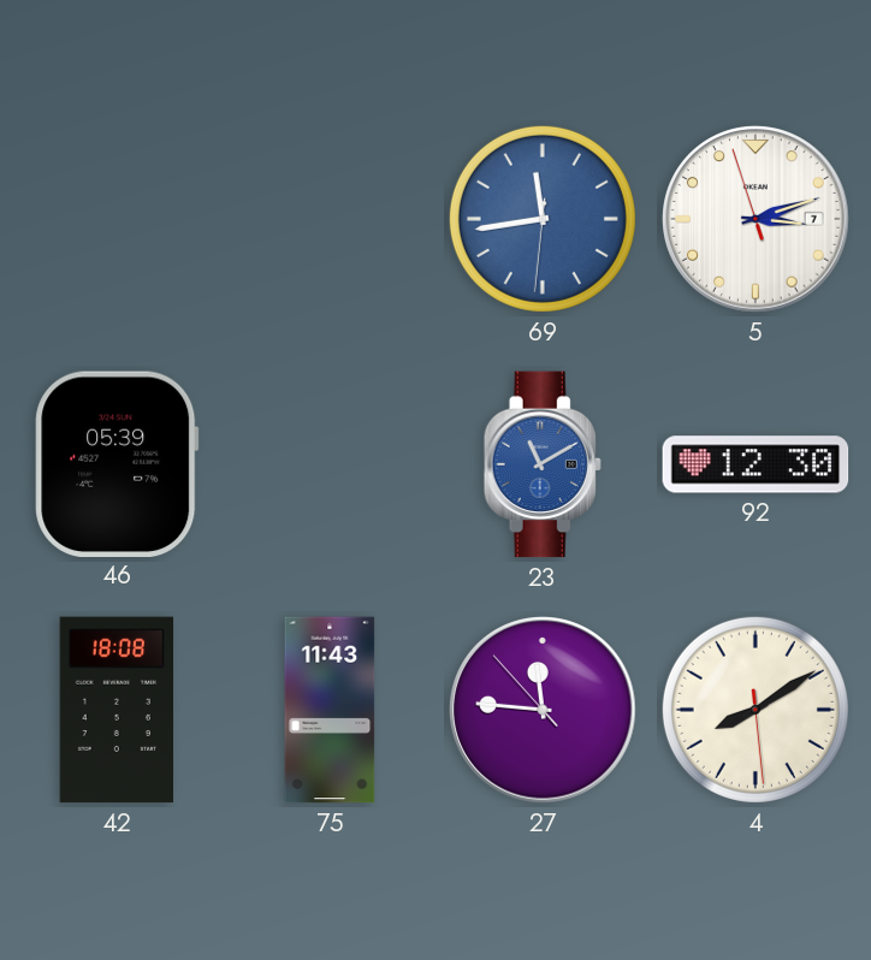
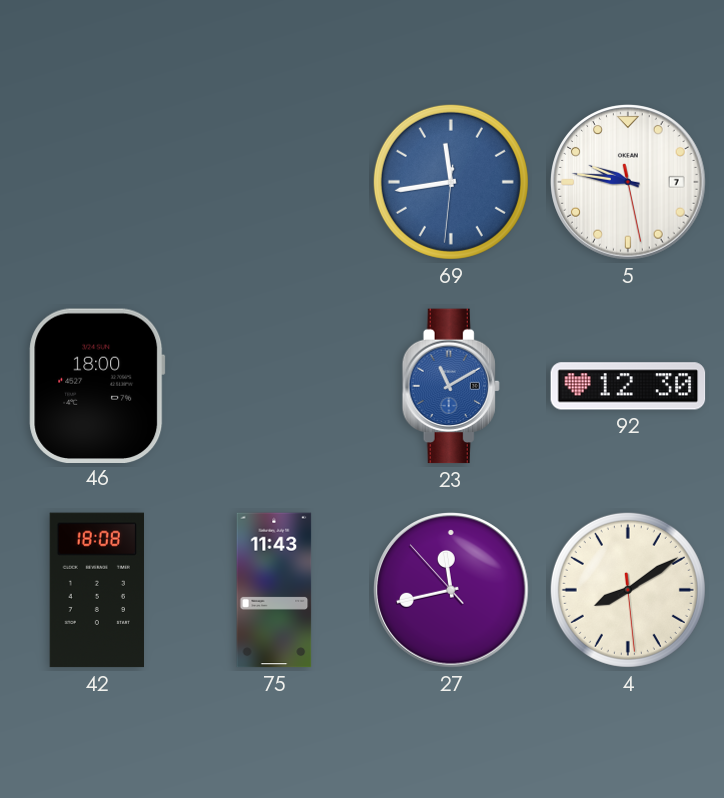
5: 3:11 -> 9:46 (628, 182)
46: 05:39 -> 18:00 (97, 385)
27: 11:45 -> 11:42 (451, 590)
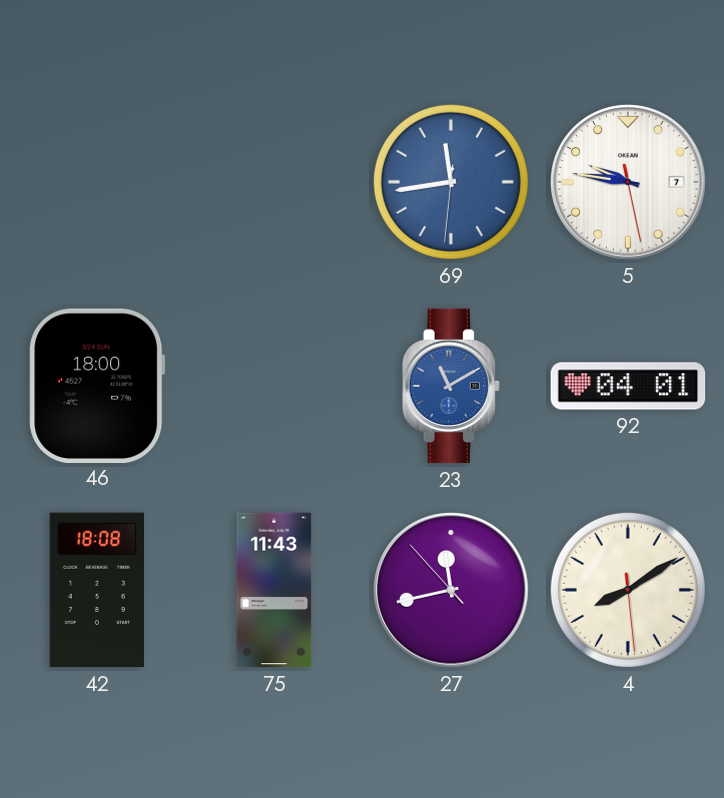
92: 12:30 -> 04:01 (628, 386)
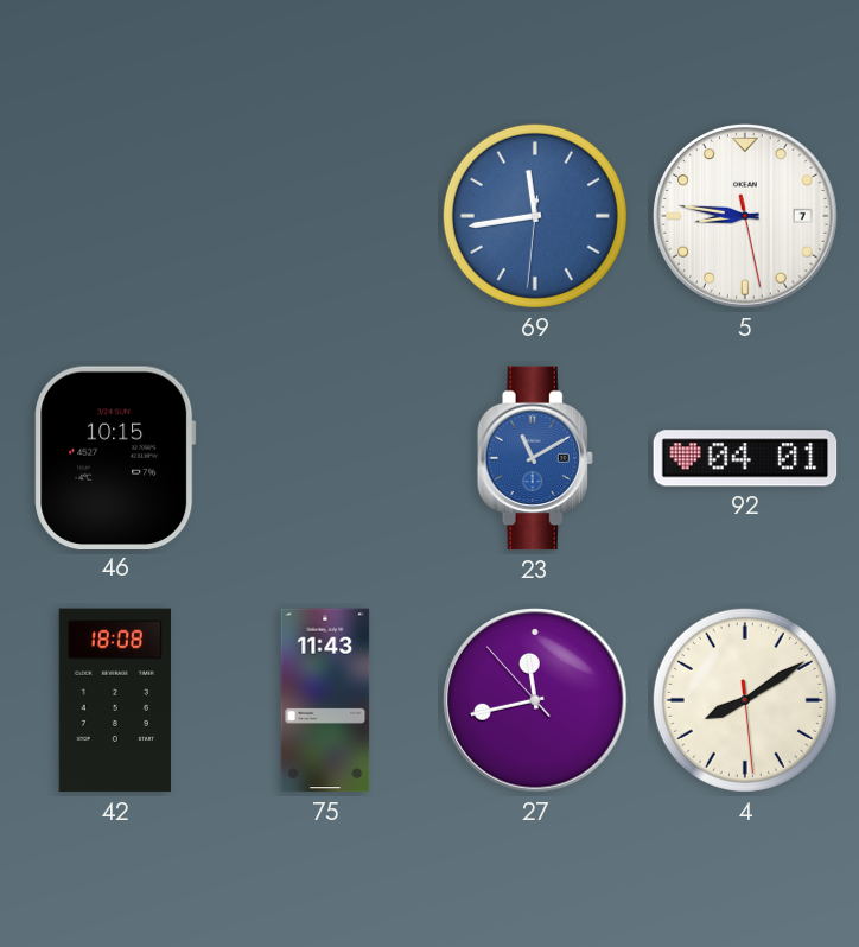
5: 9:46 -> 8:46 (745, 216)
46: 18:00 -> 10:15 (115, 457)
